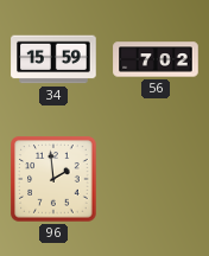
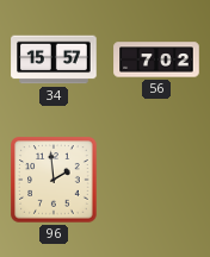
34: 15:59 -> 15:57 (54, 59)
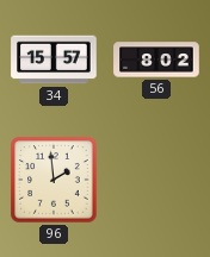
56: 7:02 -> 8:02 (156, 59)
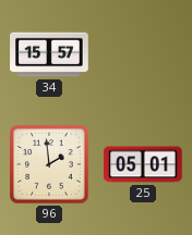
56: 8:02 -> none (156, 59)
25: none -> 05:01 (143, 164)
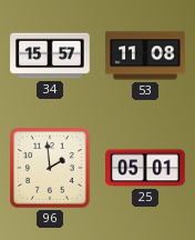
53: none -> 11:08 (145, 56)
